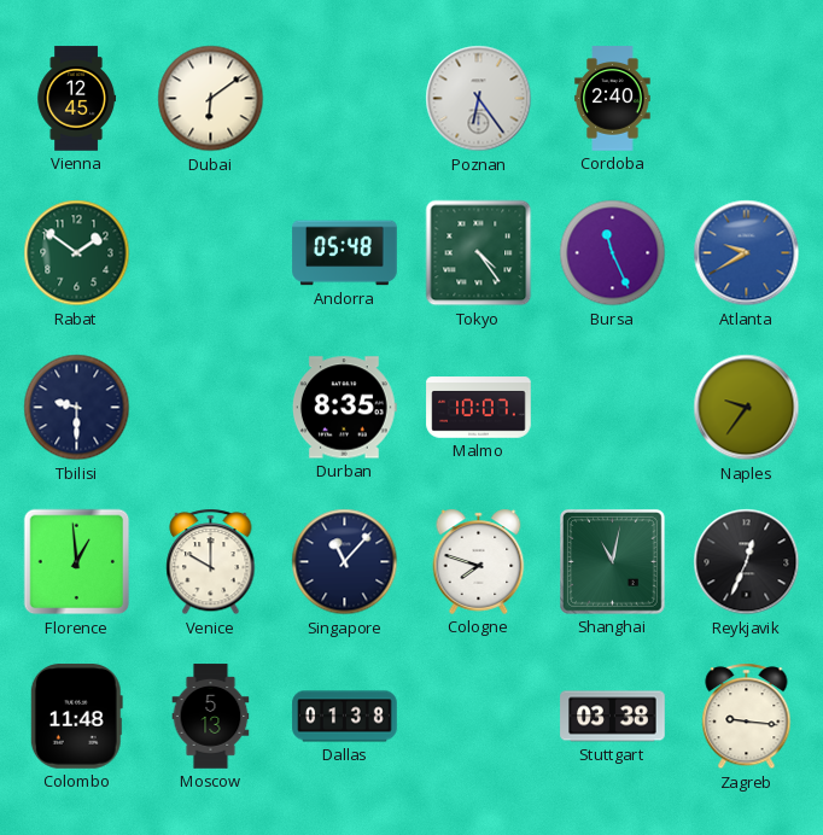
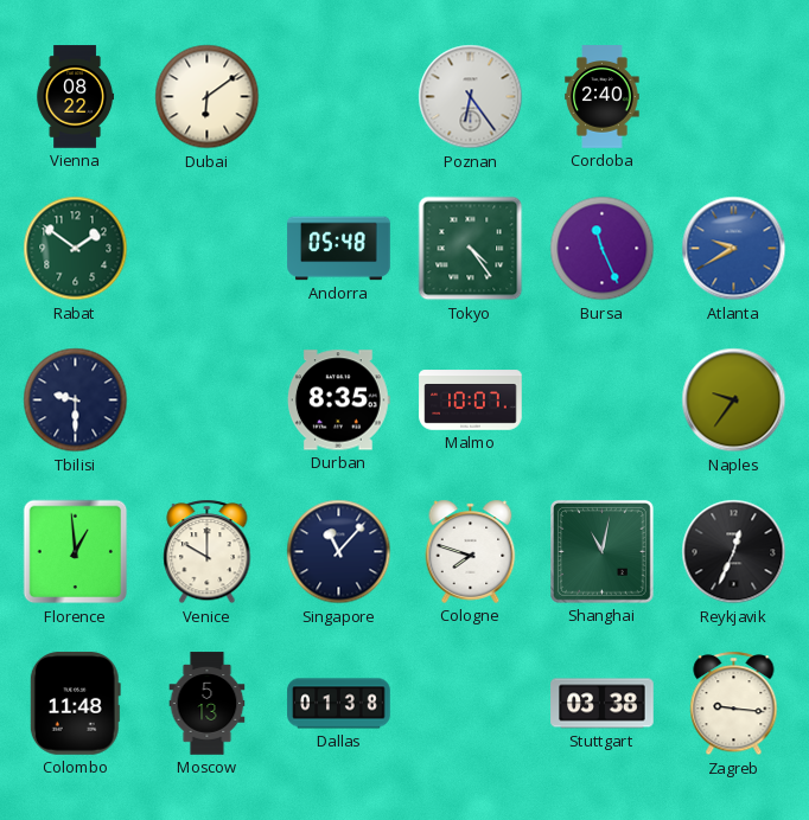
Vienna: 12:45 -> 08:22 (76, 97)
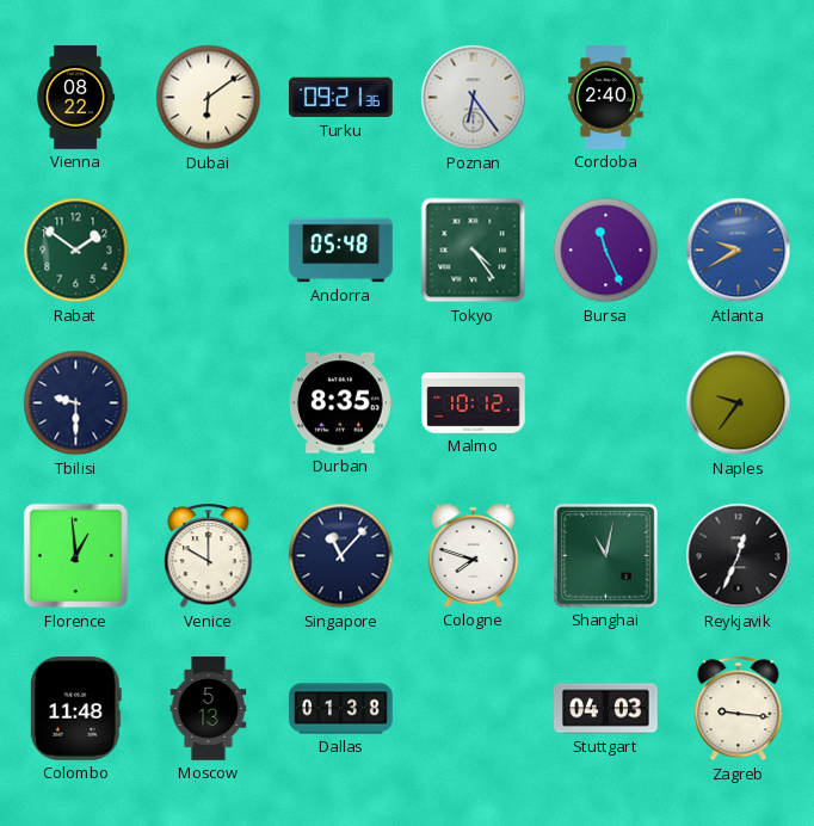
Turku: none -> 09:21 (341, 98)
Malmo: 10:07 -> 10:12 (474, 403)
Stuttgart: 03:38 -> 04:03 (606, 709)
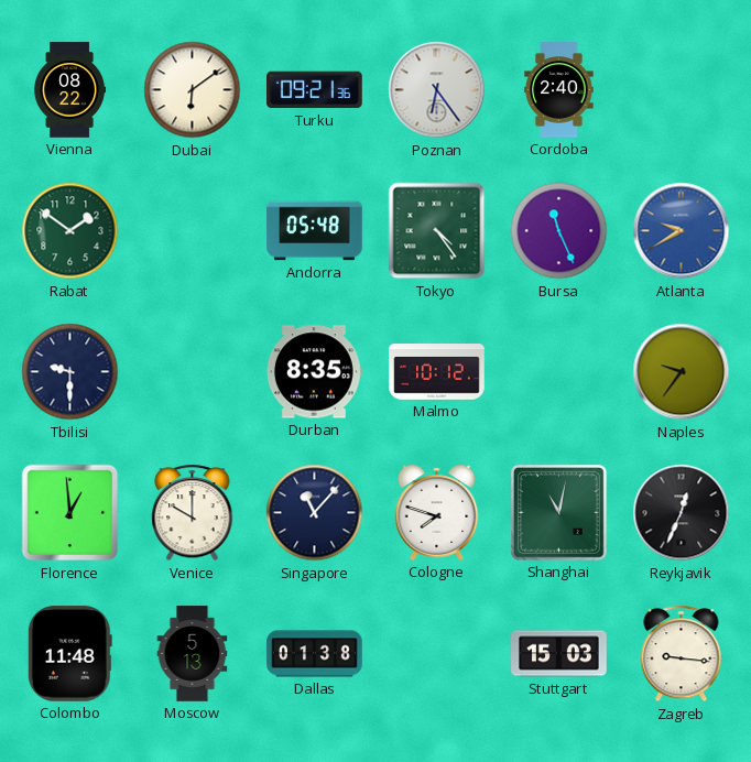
Stuttgart: 04:03 -> 15:03 (559, 654)
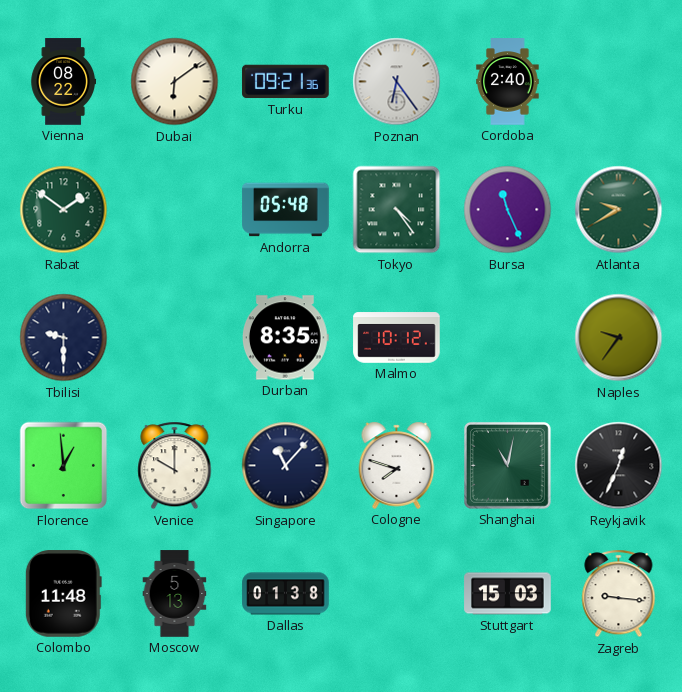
Atlanta dial: blue -> green (619, 210)
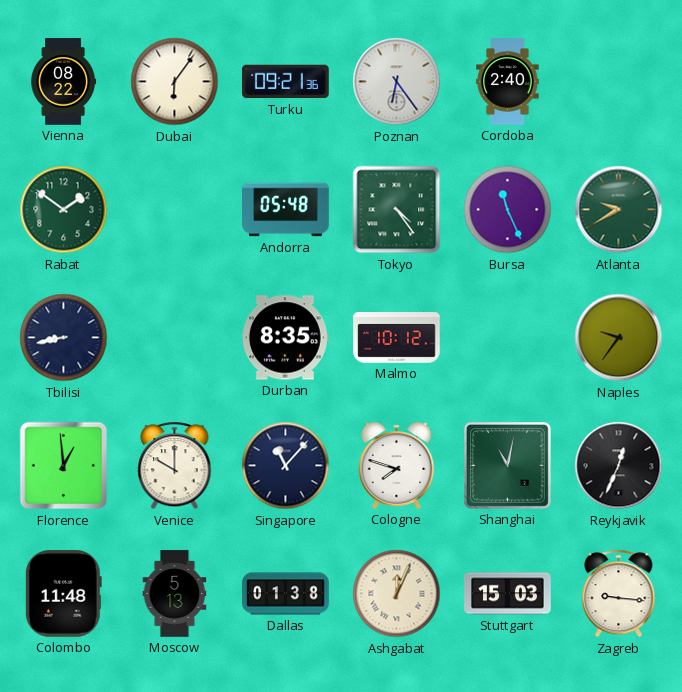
Dubai: 6:09 -> 6:06 (175, 82)
Tbilisi: 9:30 -> 8:43 (64, 338)
Ashgabat: none -> 12:04 (397, 594)
